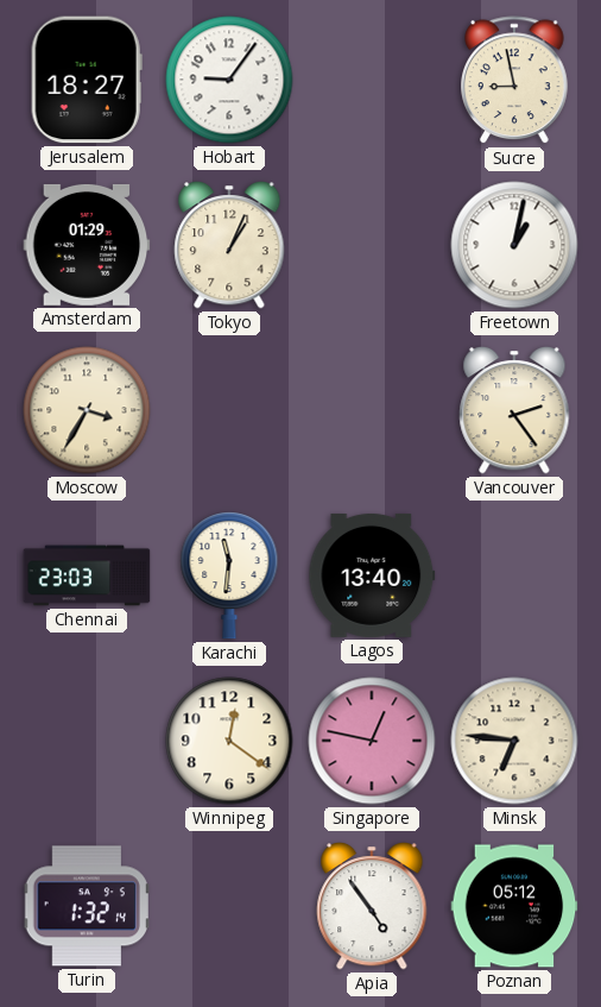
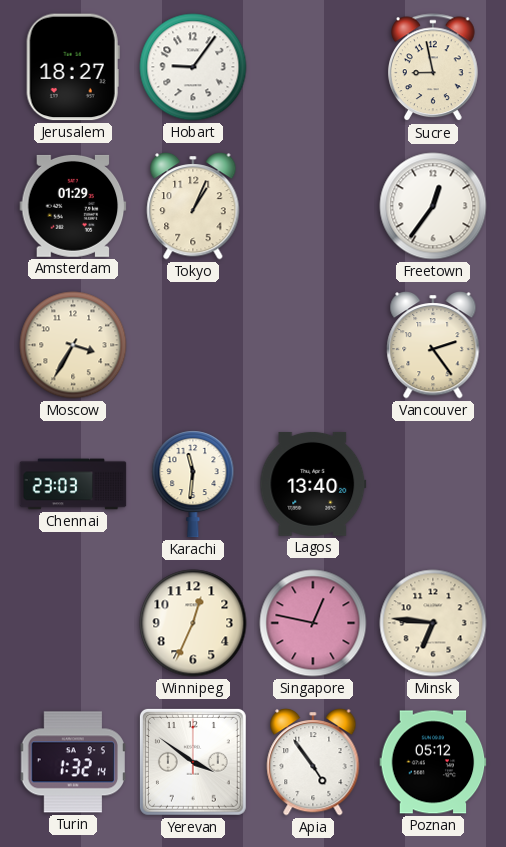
Freetown: 1:02 -> 12:36 (433, 206)
Winnipeg: 12:21 -> 12:34 (193, 623)
Yerevan: none -> 3:51 (193, 762)
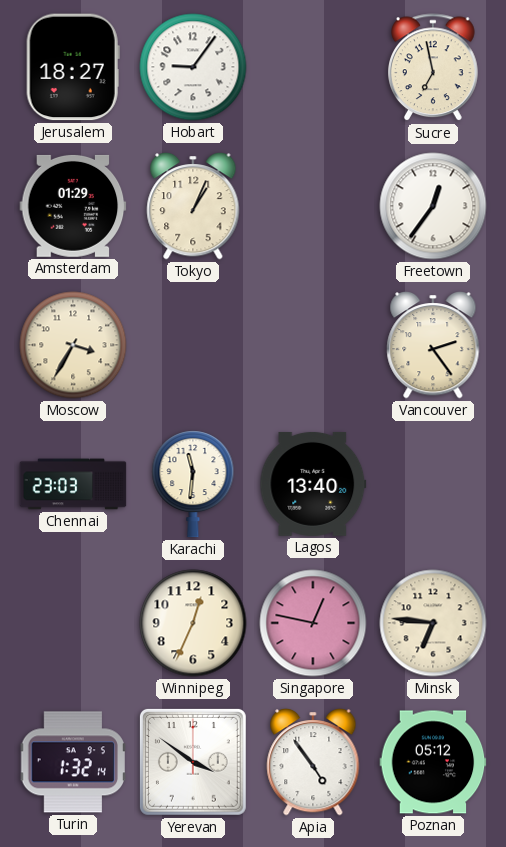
Sucre: 8:58 -> 6:58 (434, 68)
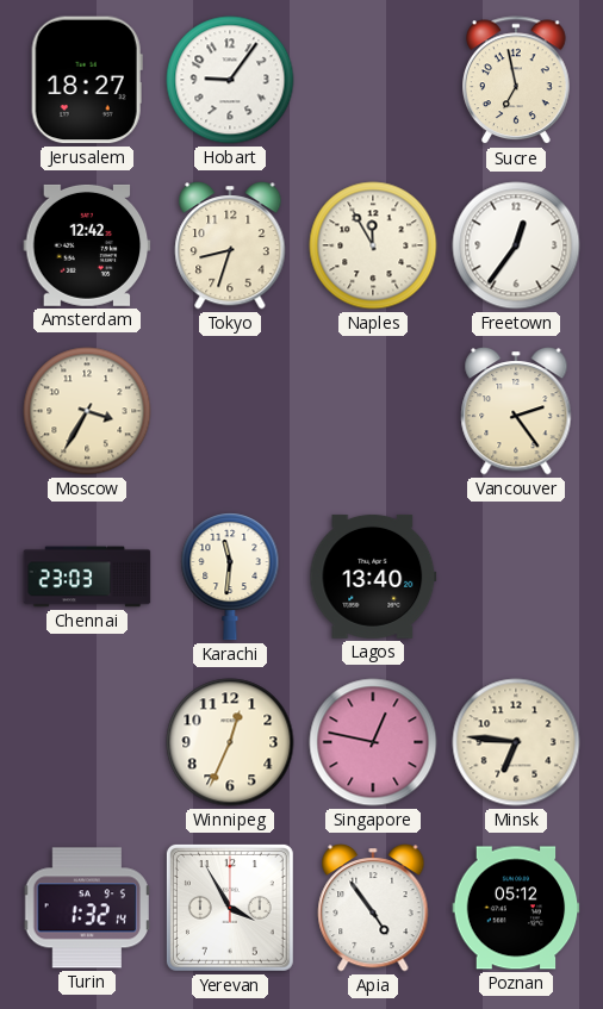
Amsterdam: 01:29 -> 12:42 (87, 245)
Tokyo: 1:04 -> 8:33 (230, 247)
Naples: none -> 11:55 (373, 245)
Yerevan: 3:51 -> 3:55 (230, 908)
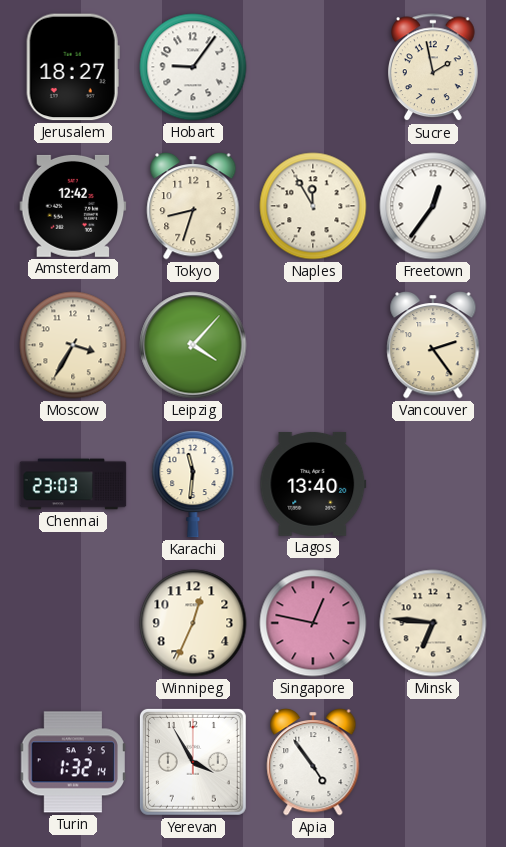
Sucre: 6:58 -> 1:58 (434, 68)
Leipzig: none -> 4:07 (193, 345)
Poznan: 05:12 -> none (516, 908)
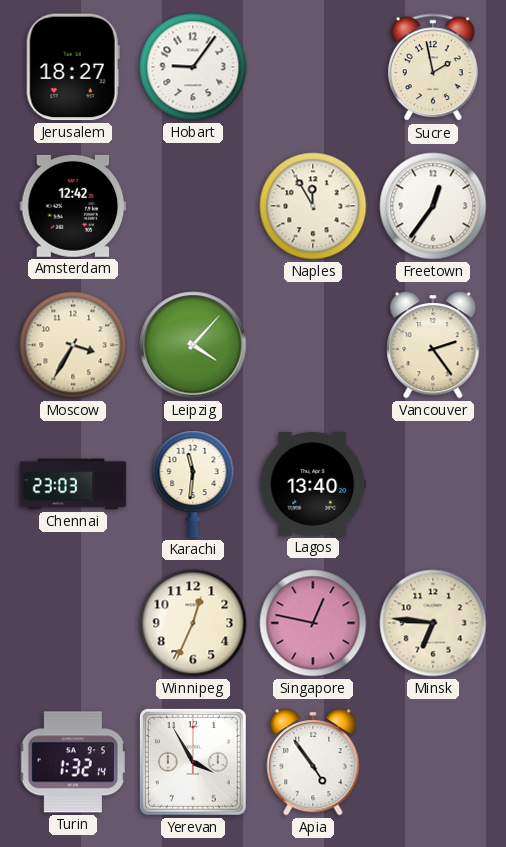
Tokyo: 8:33 -> none (193, 207)
